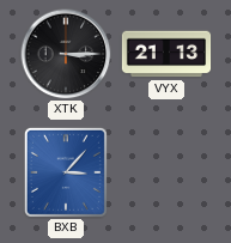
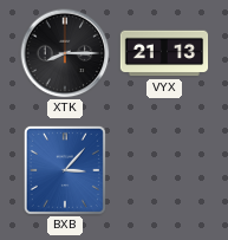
XTK: 3:15 -> 8:15 (65, 53)
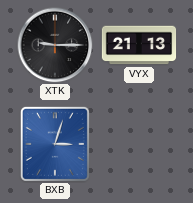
XTK: 8:15 -> 9:15 (55, 45)
BXB: 3:07 -> 3:03 (55, 144)
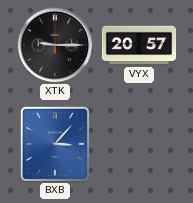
VYX: 21:13 -> 20:57 (139, 45)
BXB: 3:03 -> 3:07 (55, 144)
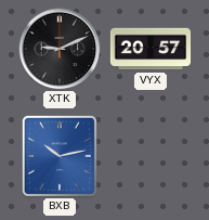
XTK: 9:15 -> 9:11 (60, 49)
BXB: 3:07 -> 10:13 (60, 156)
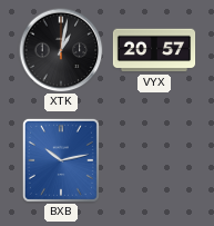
XTK: 9:11 -> 1:02 (61, 50)
